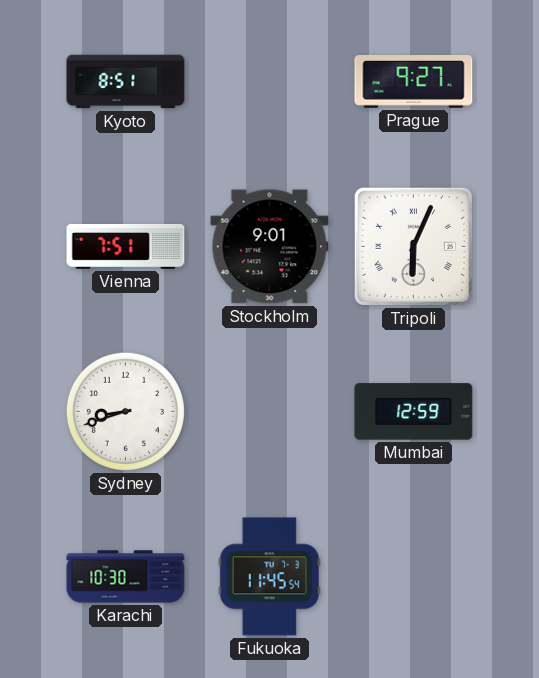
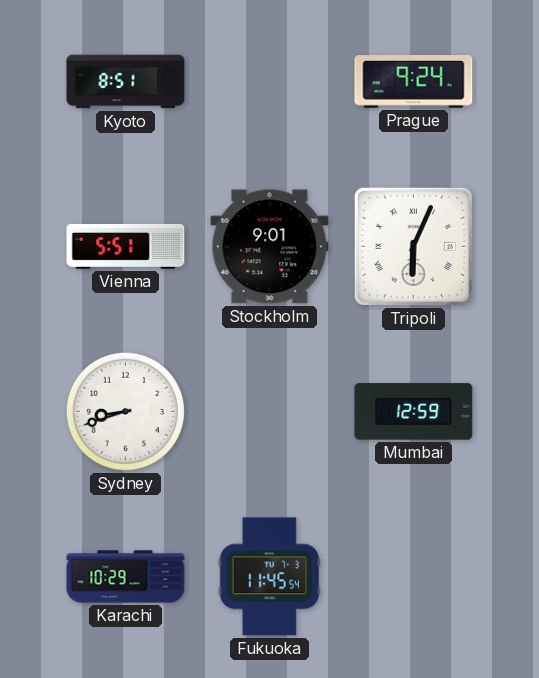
Prague: 9:27 -> 9:24 (414, 82)
Vienna: 7:51 -> 5:51 (126, 246)
Karachi: 10:30 -> 10:29 (126, 577)
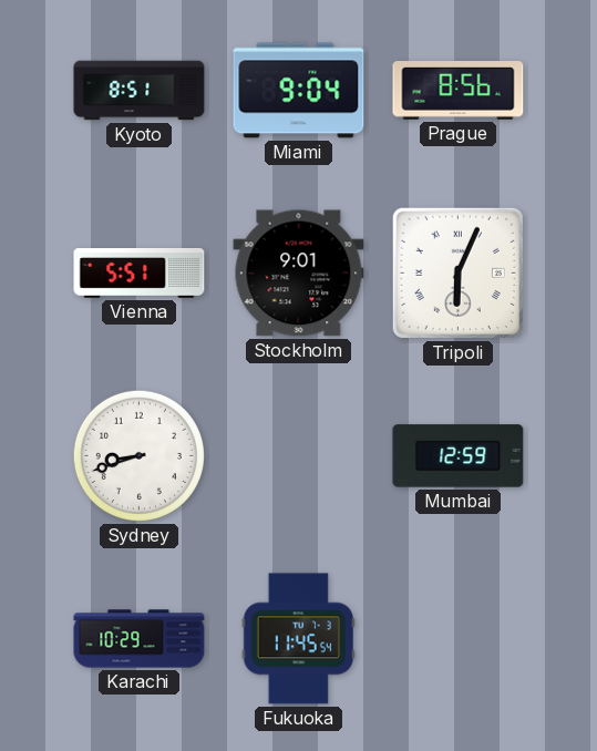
Miami: none -> 9:04 (299, 91)
Prague: 9:24 -> 8:56 (459, 91)
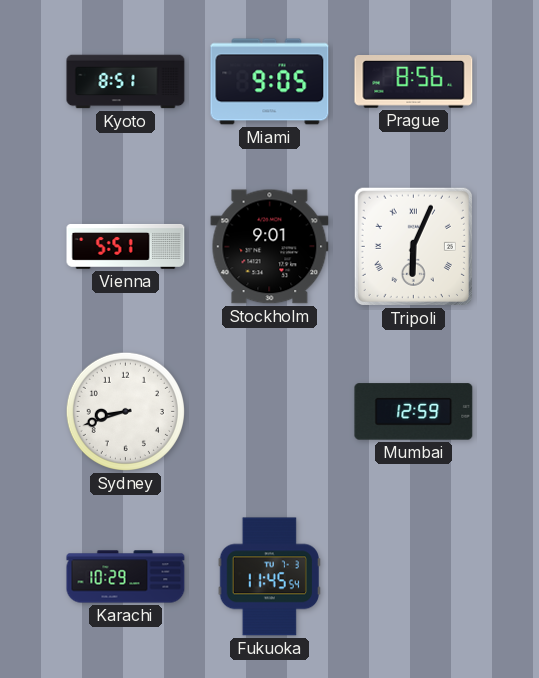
Miami: 9:04 -> 9:05 (270, 82)
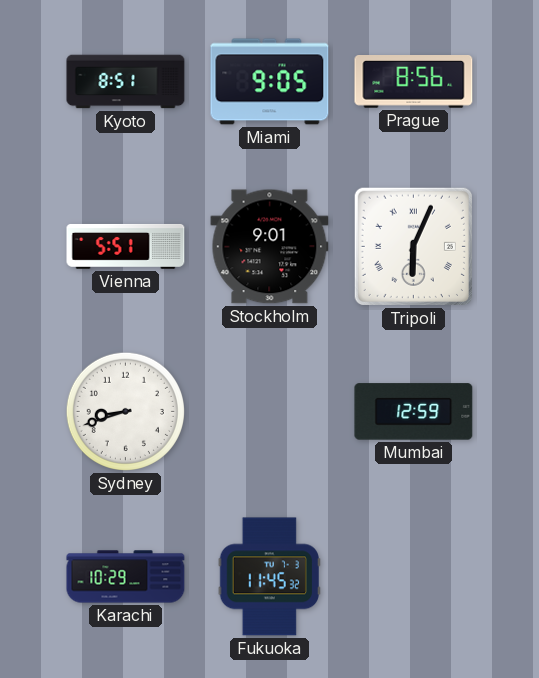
Fukuoka: 11:45:54 -> 11:45:32 (269, 577)
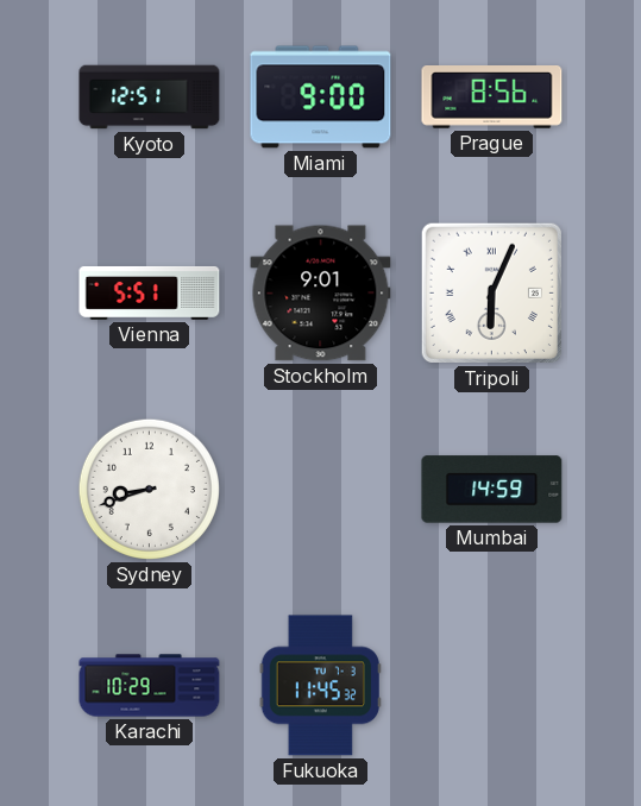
Kyoto: 8:51 -> 12:51 (150, 97)
Miami: 9:05 -> 9:00 (321, 97)
Mumbai: 12:59 -> 14:59 (492, 490)
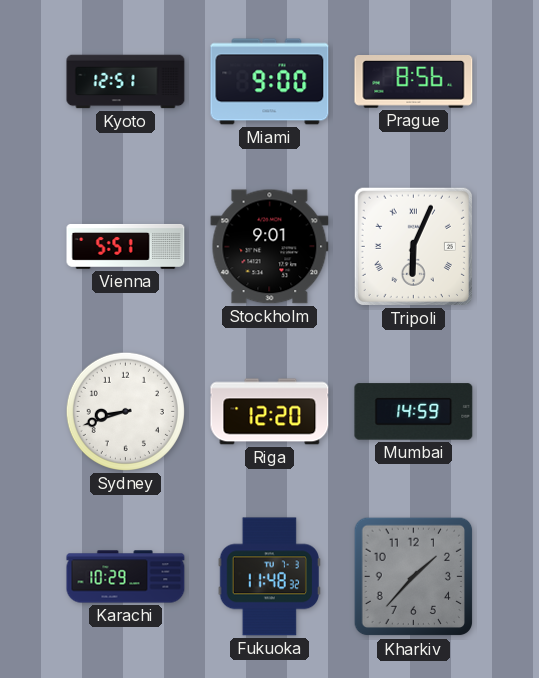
Riga: none -> 12:20 (270, 412)
Fukuoka: 11:45 -> 11:48 (269, 577)
Kharkiv: none -> 1:37 (414, 577)
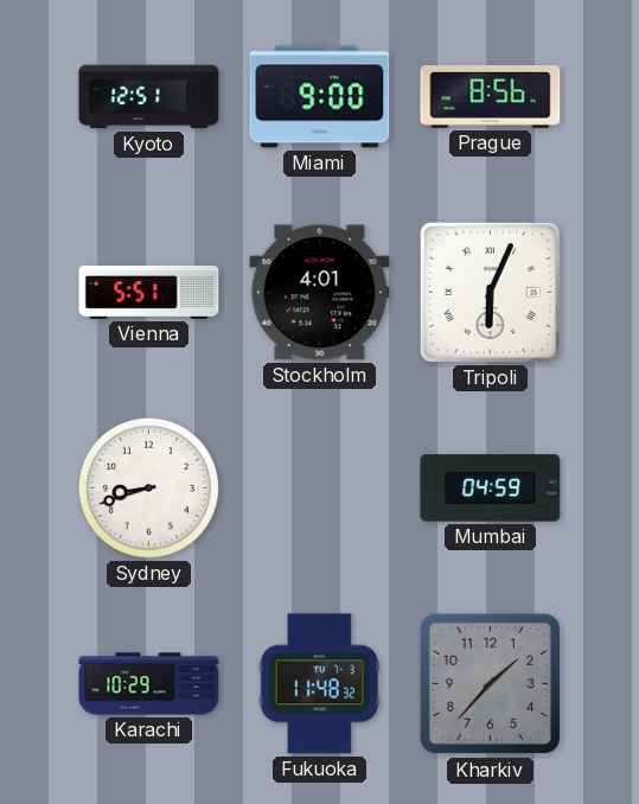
Stockholm: 9:01 -> 4:01 (320, 293)
Riga: 12:20 -> none (270, 412)
Mumbai: 14:59 -> 04:59 (491, 489)
